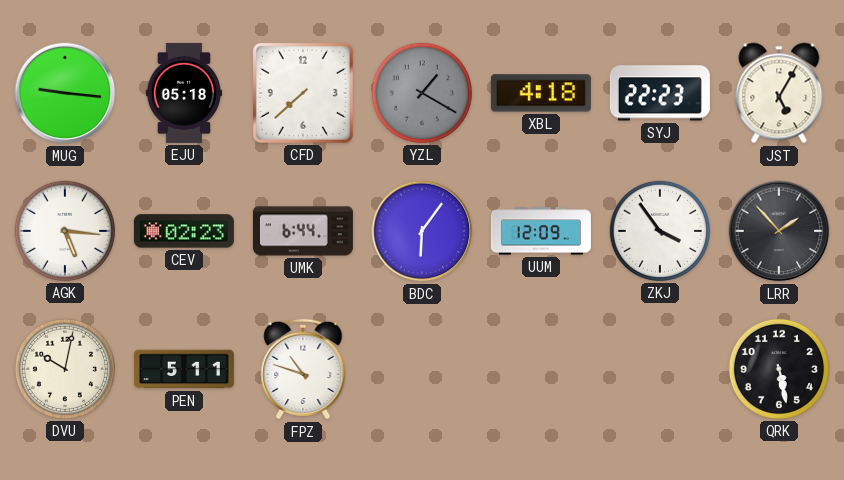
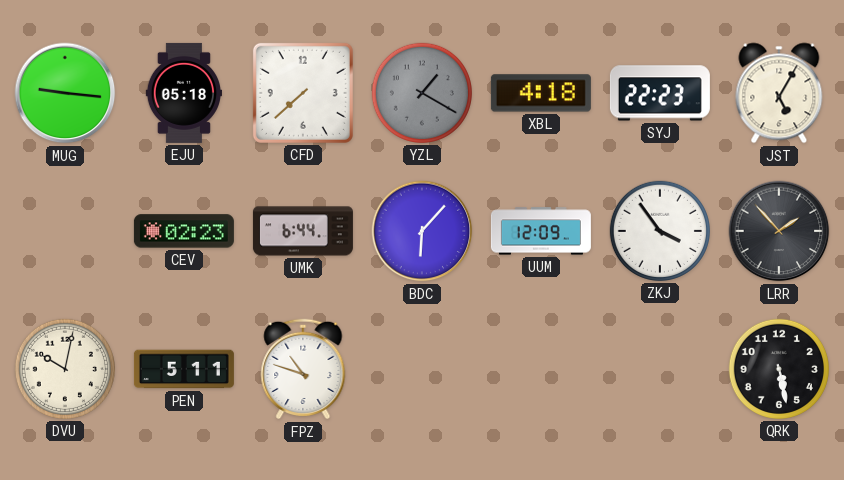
AGK: 5:16 -> none (65, 231)
BDC: 6:06 -> 6:07 (422, 231)
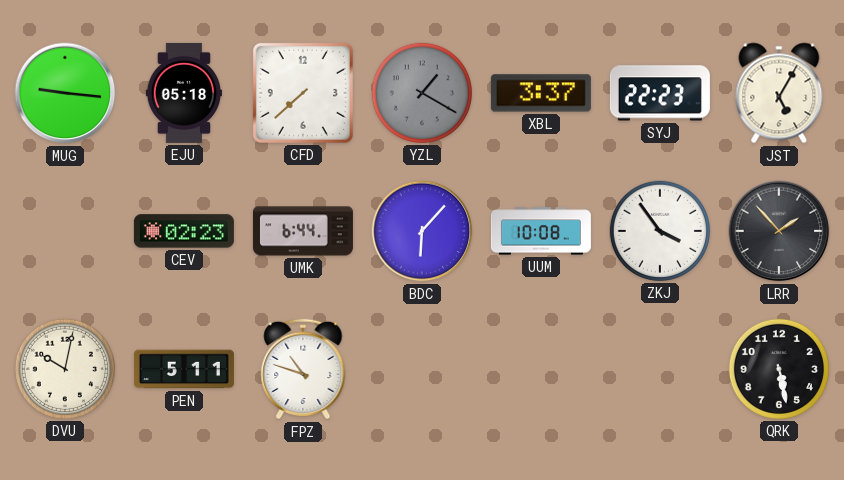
XBL: 4:18 -> 3:37 (541, 93)
UUM: 12:09 -> 10:08 (541, 231)
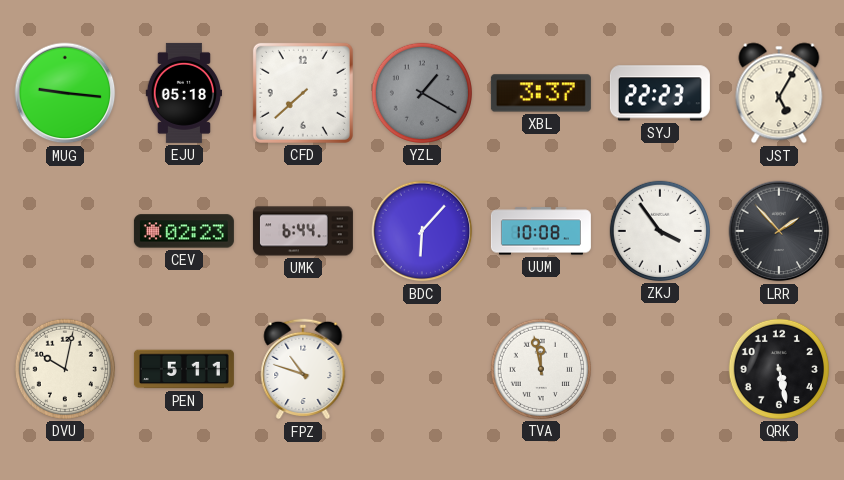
TVA: none -> 11:58 (541, 369)
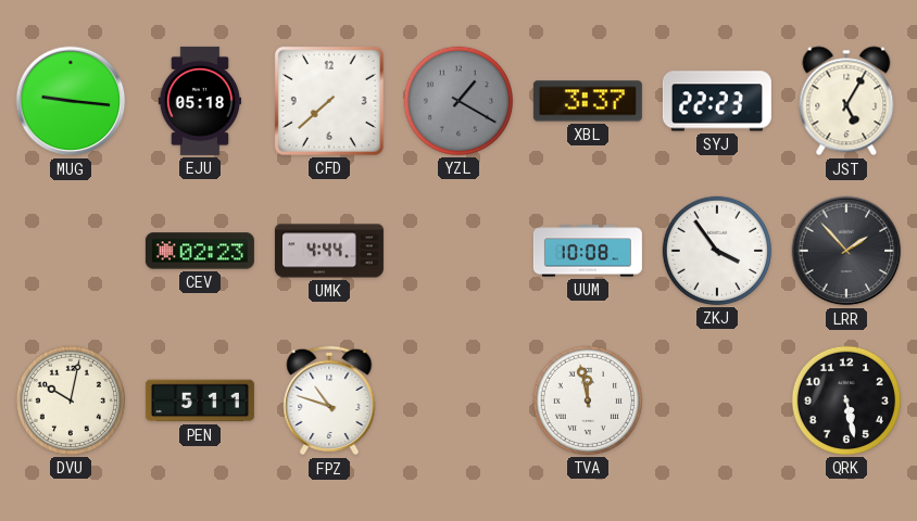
UMK: 6:44 -> 4:44 (329, 251)
BDC: 6:07 -> none (422, 231)
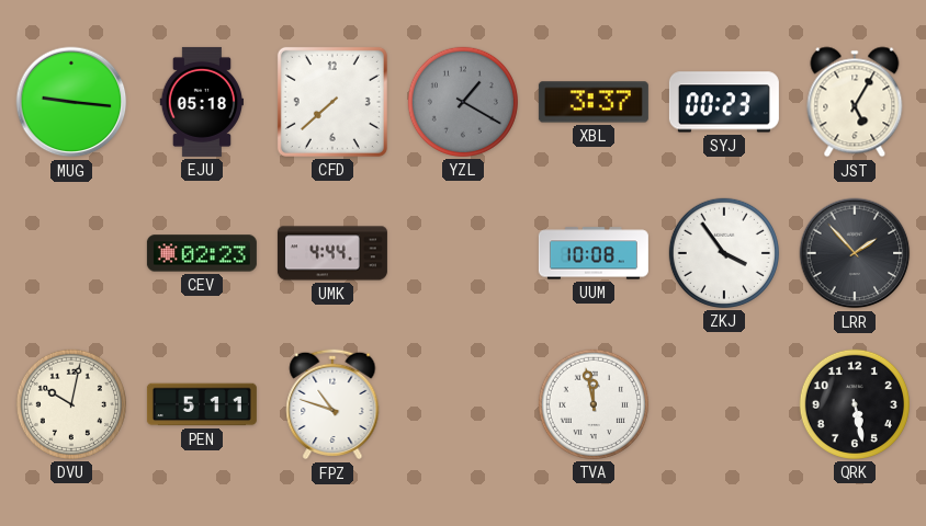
SYJ: 22:23 -> 00:23 (724, 102)
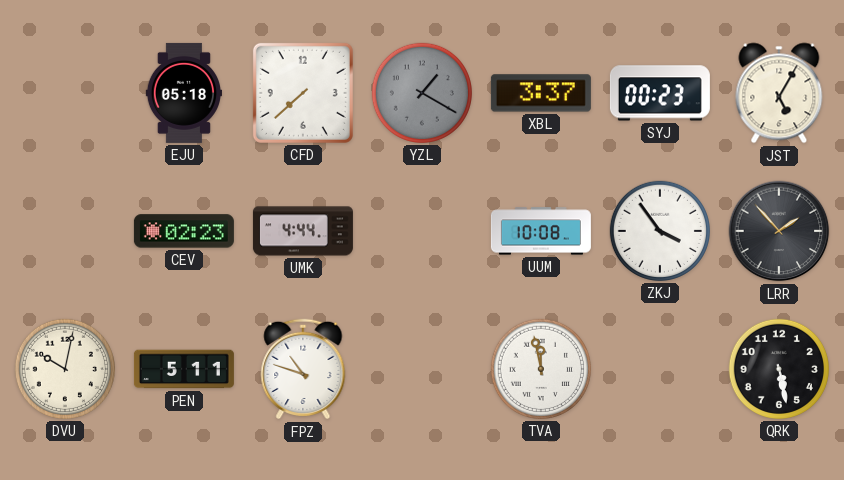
MUG: 9:16 -> none (71, 102)
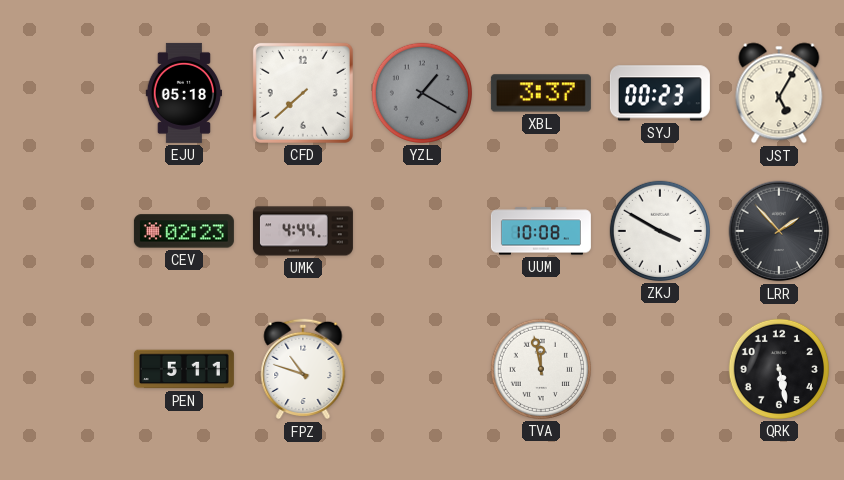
ZKJ: 3:54 -> 3:50 (660, 231)
DVU: 10:02 -> none (65, 369)
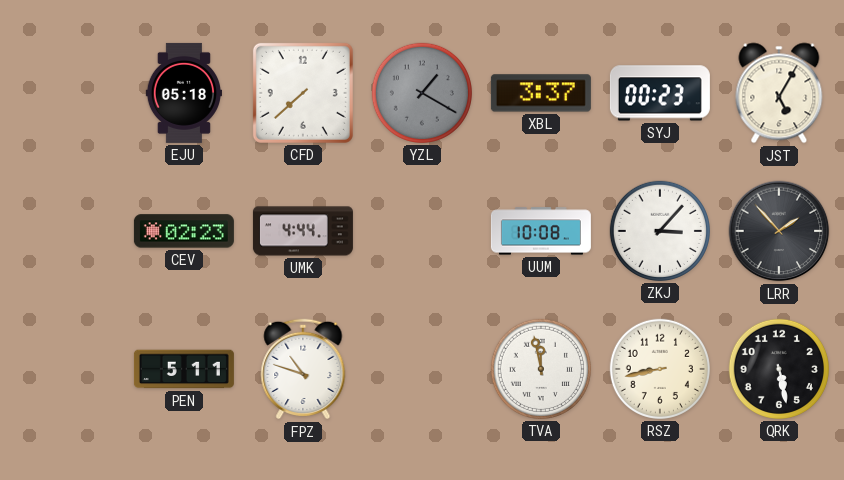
ZKJ: 3:50 -> 3:07 (660, 231)
RSZ: none -> 8:43 (660, 369)
